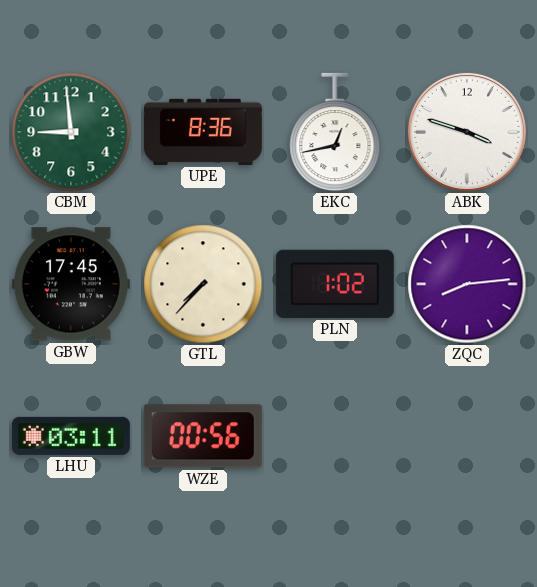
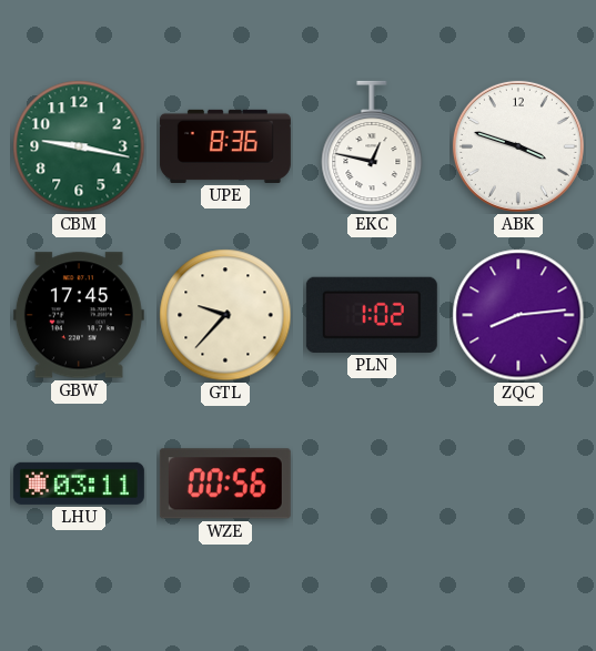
CBM: 8:59 -> 9:17 (79, 146)
EKC: 12:43 -> 12:47 (372, 146)
GTL: 7:37 -> 9:37 (225, 315)
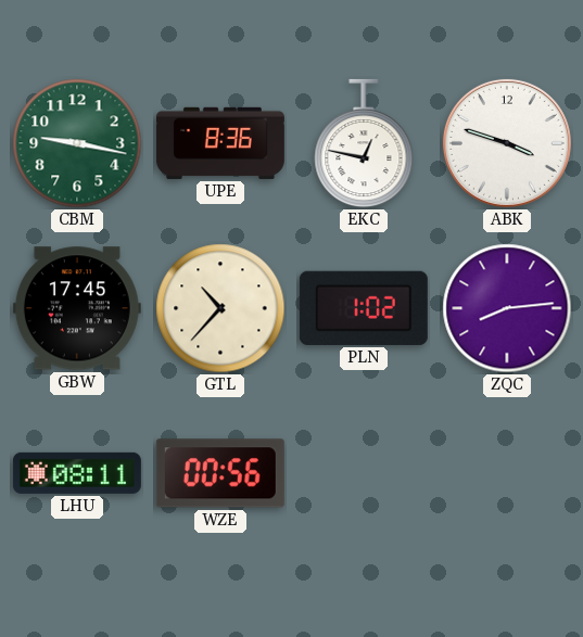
GTL: 9:37 -> 10:37 (220, 308)
LHU: 03:11 -> 08:11 (77, 473)
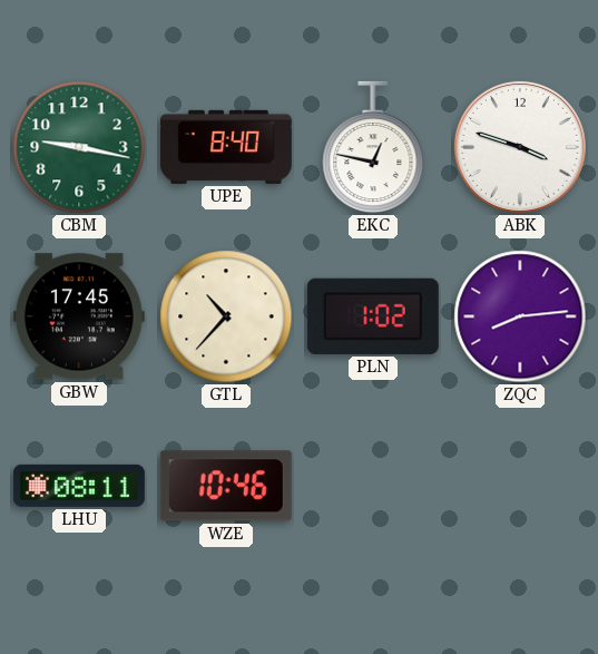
UPE: 8:36 -> 8:40 (226, 147)
WZE: 00:56 -> 10:46 (226, 486)
